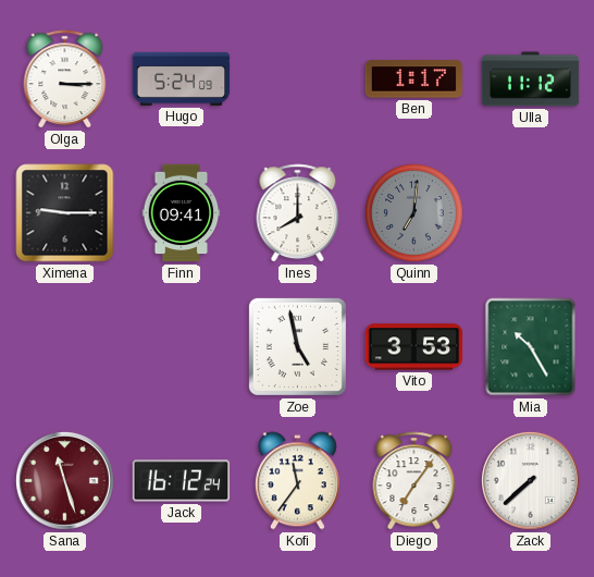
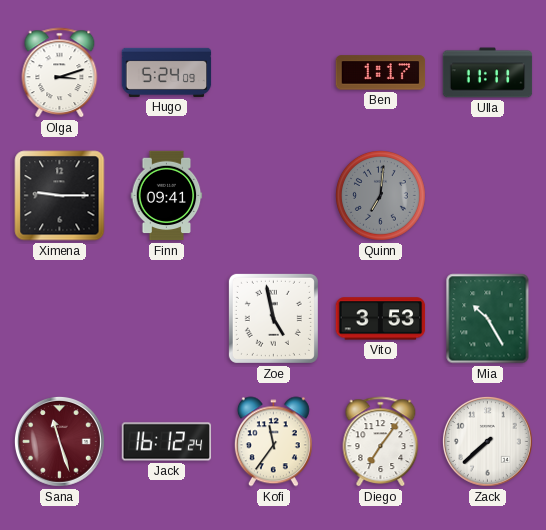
Olga: 3:15 -> 3:12 (60, 73)
Ulla: 11:12 -> 11:11 (488, 73)
Ines: 8:00 -> none (298, 213)
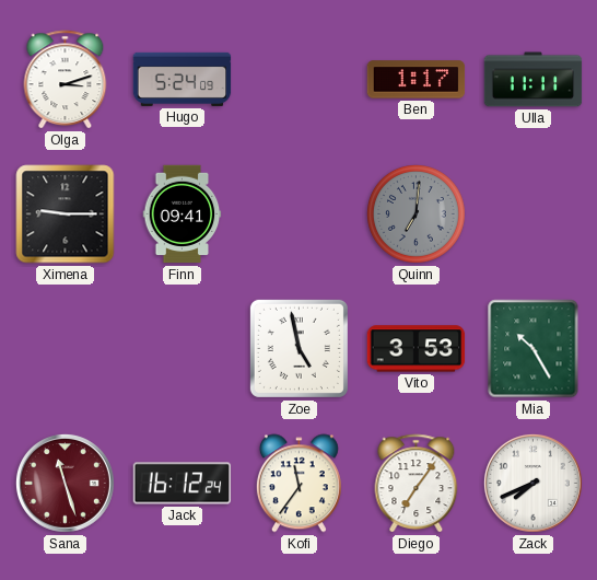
Zack: 7:38 -> 7:41 (532, 483)
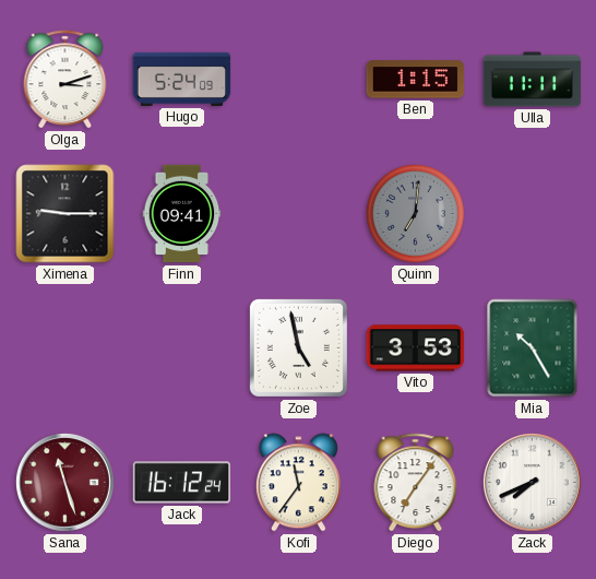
Ben: 1:17 -> 1:15 (416, 80)
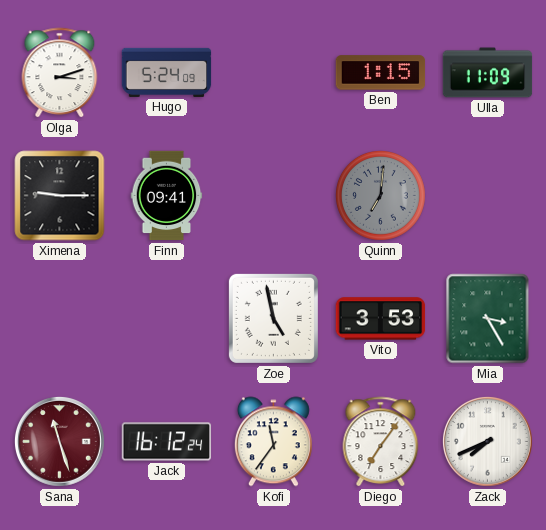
Ulla: 11:11 -> 11:09 (488, 73)
Mia: 10:25 -> 3:25 (488, 319)
